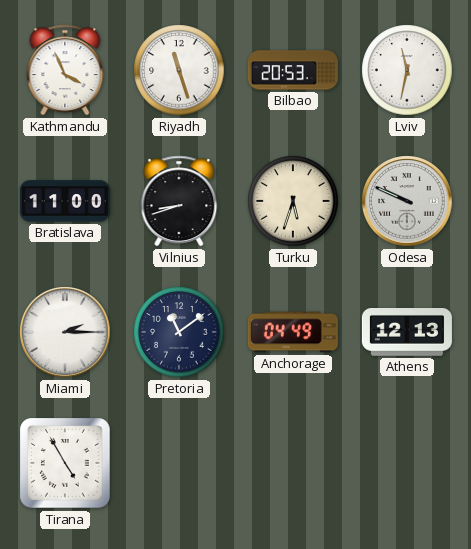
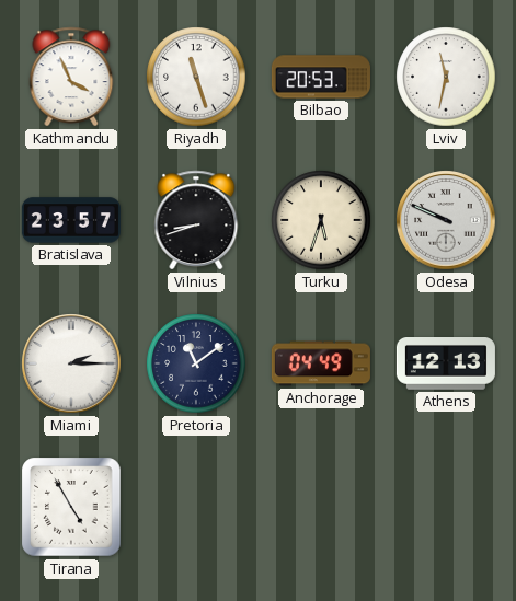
Bratislava: 11:00 -> 23:57 (71, 220)
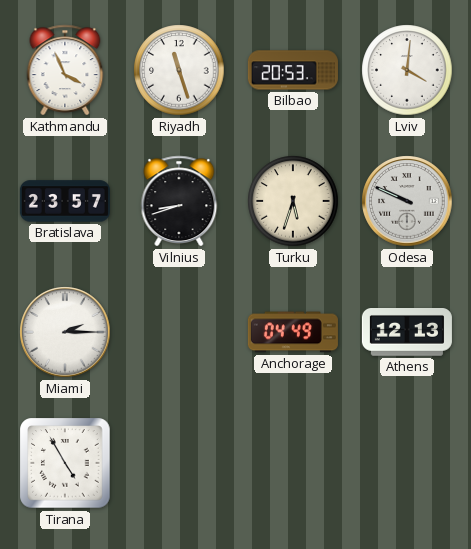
Lviv: 11:32 -> 4:01 (407, 70)
Pretoria: 11:09 -> none (196, 363)
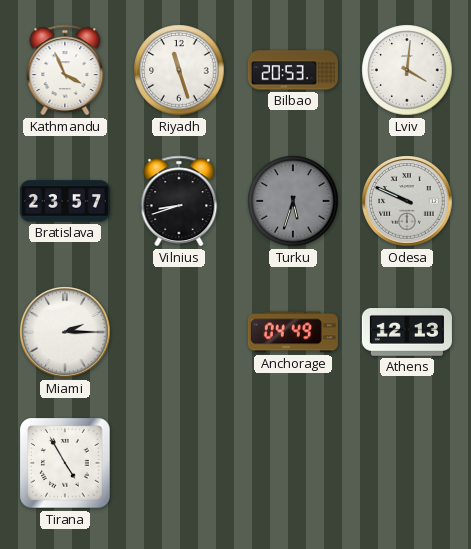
Turku dial: cream -> grey (293, 201)
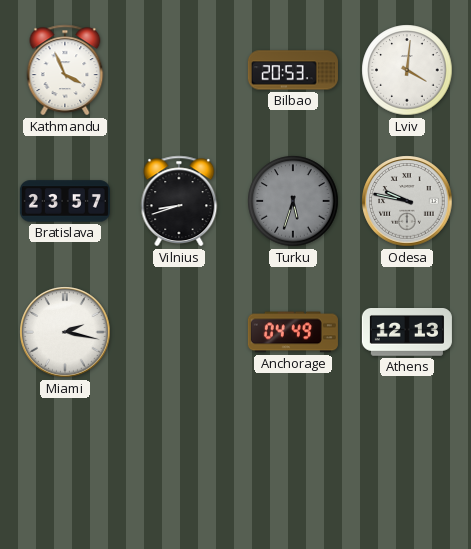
Riyadh: 11:27 -> none (179, 70)
Odesa: 9:49 -> 9:47 (407, 201)
Miami: 2:15 -> 2:17 (65, 332)
Tirana: 4:55 -> none (65, 463)
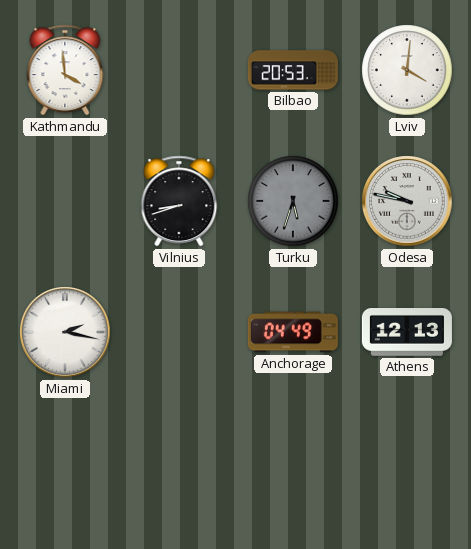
Kathmandu: 3:56 -> 3:59 (65, 70)
Bratislava: 23:57 -> none (65, 201)
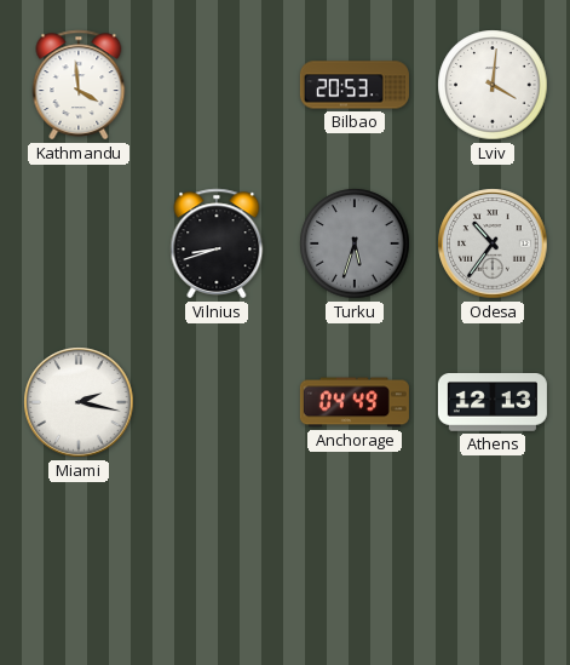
Odesa: 9:47 -> 10:36 (493, 243)
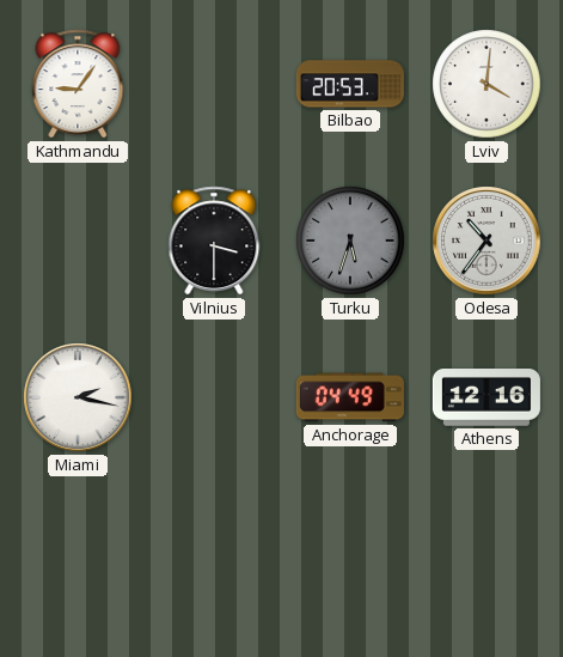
Kathmandu: 3:59 -> 9:06 (78, 84)
Vilnius: 8:42 -> 3:30 (214, 241)
Athens: 12:13 -> 12:16 (486, 399)
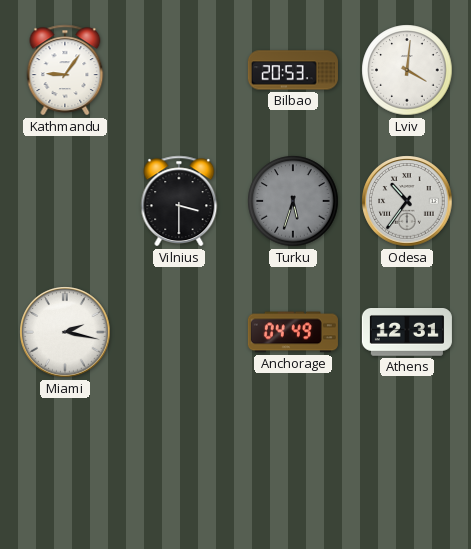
Athens: 12:16 -> 12:31 (407, 333)
